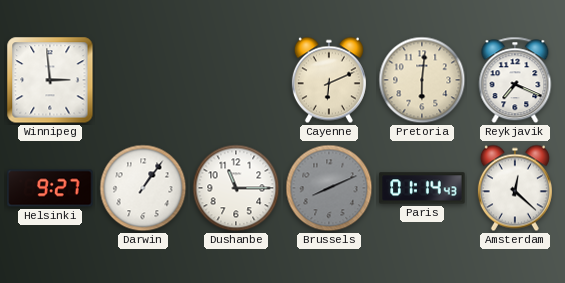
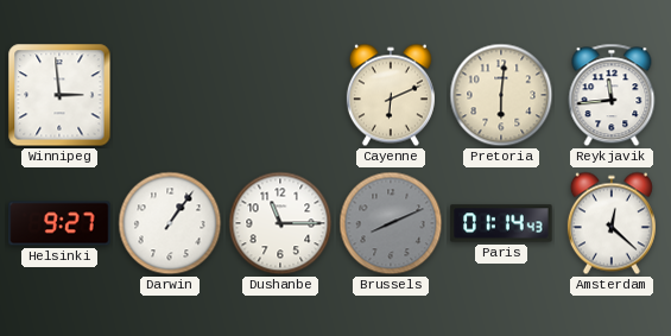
Reykjavik: 7:19 -> 11:44 (612, 95)
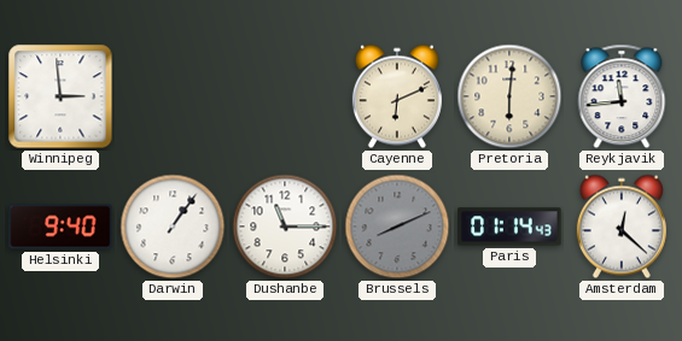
Helsinki: 9:27 -> 9:40 (60, 227)
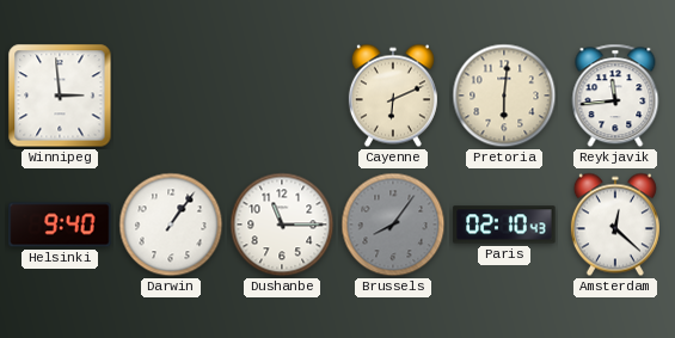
Brussels: 8:11 -> 8:06 (393, 225)
Paris: 01:14 -> 02:10 (504, 225)
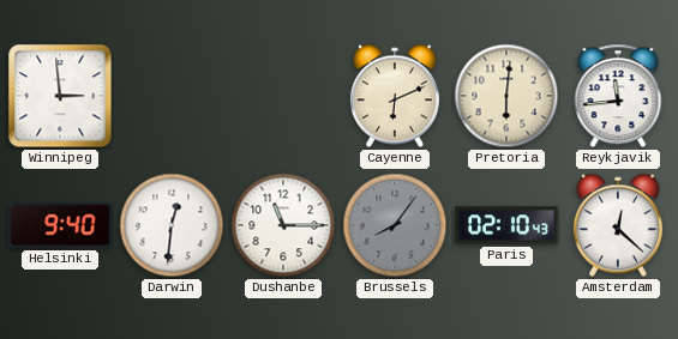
Darwin: 1:06 -> 12:31 (172, 225)
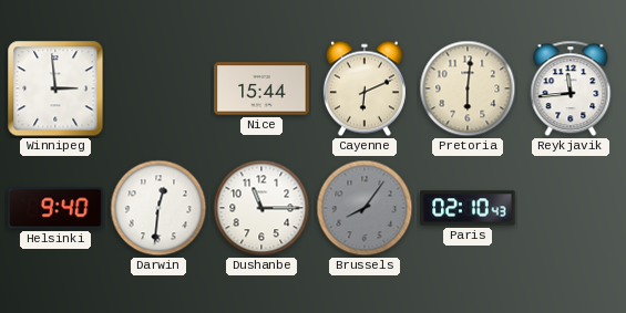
Nice: none -> 15:44 (261, 88)
Amsterdam: 12:22 -> none (618, 225)
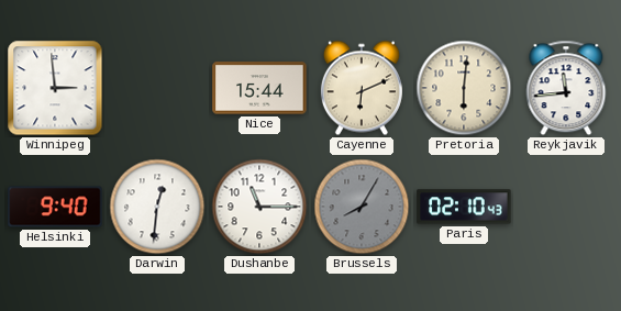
Brussels: 8:06 -> 8:05 (362, 207)
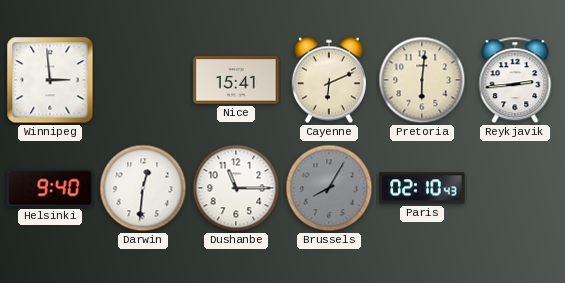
Nice: 15:44 -> 15:41 (236, 80)
Reykjavik: 11:44 -> 2:44 (515, 80)
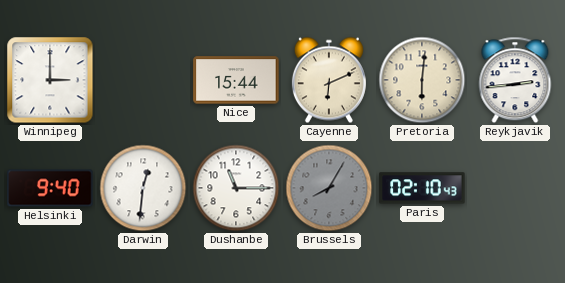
Winnipeg: 2:59 -> 3:00 (50, 80)
Nice: 15:41 -> 15:44 (236, 80)
